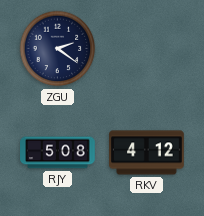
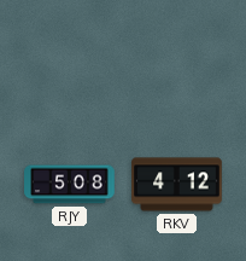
ZGU: 2:21 -> none (58, 49)
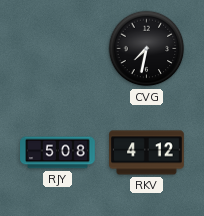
CVG: none -> 7:32 (147, 49)
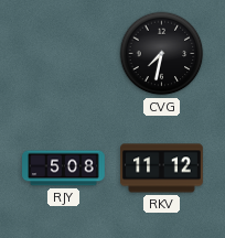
RKV: 4:12 -> 11:12 (162, 169)
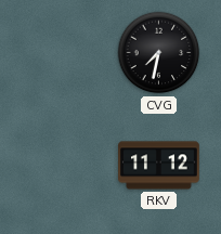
RJY: 5:08 -> none (64, 169)
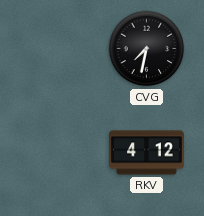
RKV: 11:12 -> 4:12 (147, 153)
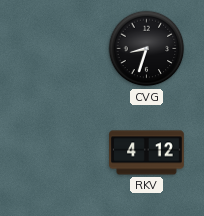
CVG: 7:32 -> 8:33 (147, 49)
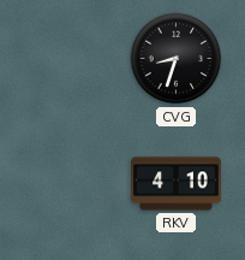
RKV: 4:12 -> 4:10 (177, 184)
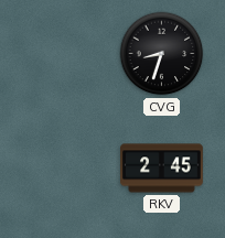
RKV: 4:10 -> 2:45 (162, 169)
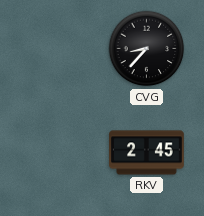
CVG: 8:33 -> 8:37 (147, 49)
